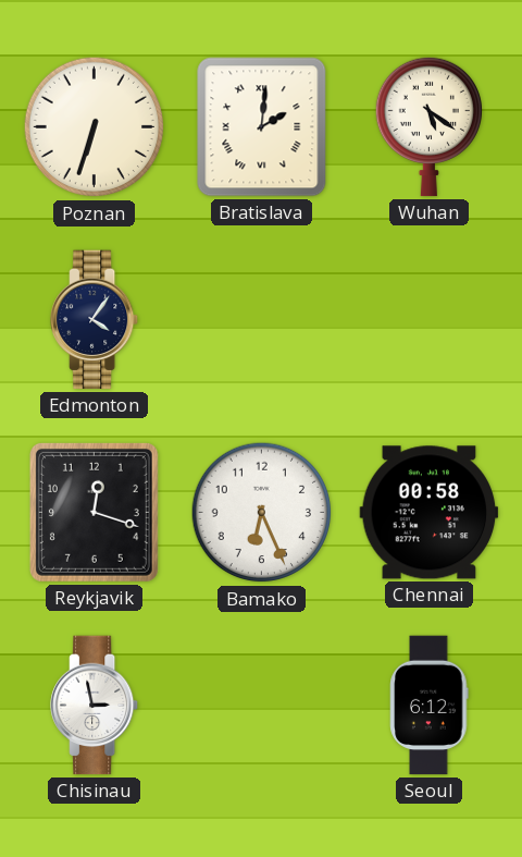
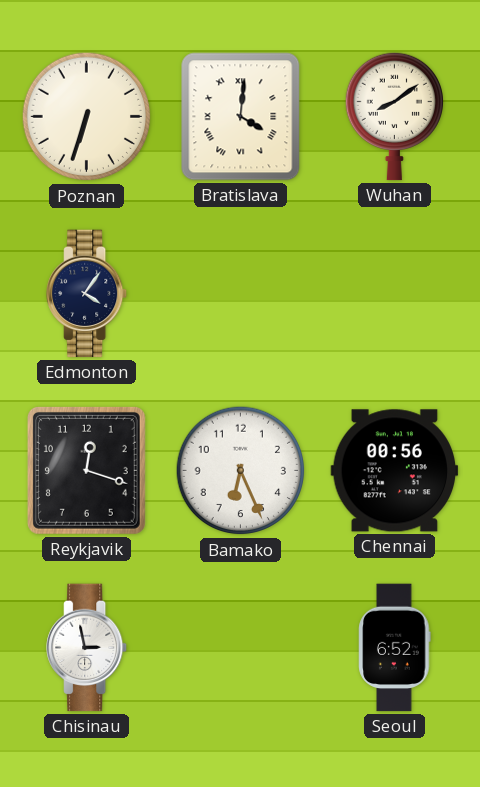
Bratislava: 2:01 -> 4:01 (241, 117)
Wuhan: 5:21 -> 8:09 (394, 116)
Chennai: 00:58 -> 00:56 (395, 471)
Seoul: 6:12 -> 6:52 (395, 648)
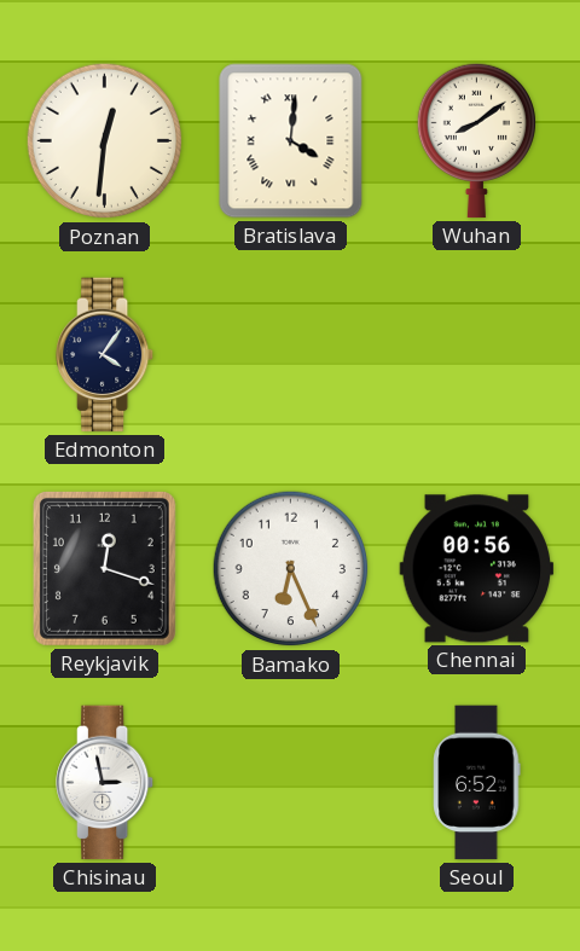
Poznan: 6:33 -> 12:31 (105, 141)
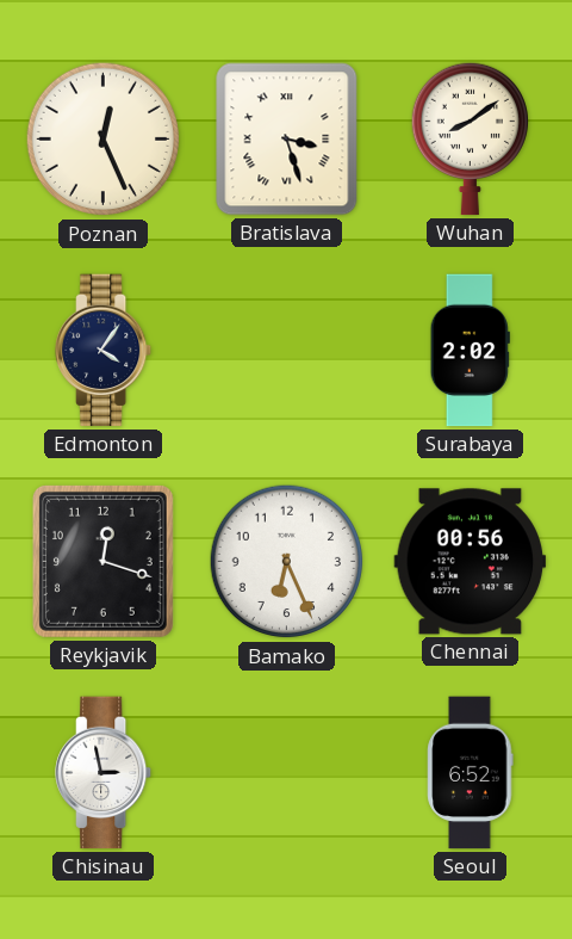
Poznan: 12:31 -> 12:26 (104, 140)
Bratislava: 4:01 -> 3:27 (287, 140)
Surabaya: none -> 2:02 (470, 351)
